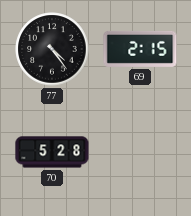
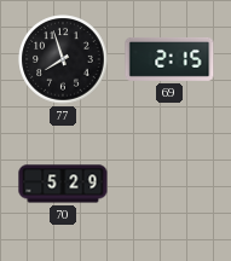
77: 4:24 -> 7:57 (63, 59)
70: 5:28 -> 5:29 (63, 184)
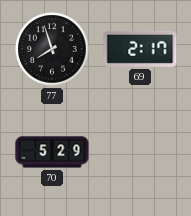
69: 2:15 -> 2:17 (140, 49)
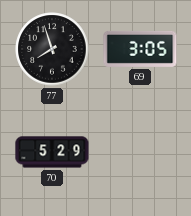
69: 2:17 -> 3:05 (140, 49)
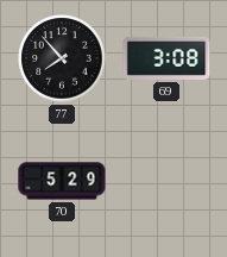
77: 7:57 -> 7:53 (62, 58)
69: 3:05 -> 3:08 (166, 58)
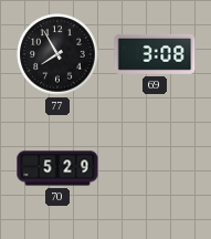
77: 7:53 -> 7:55 (57, 54)
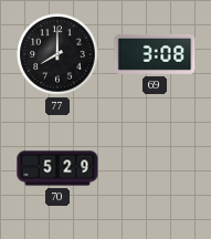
77: 7:55 -> 8:00 (57, 54)
